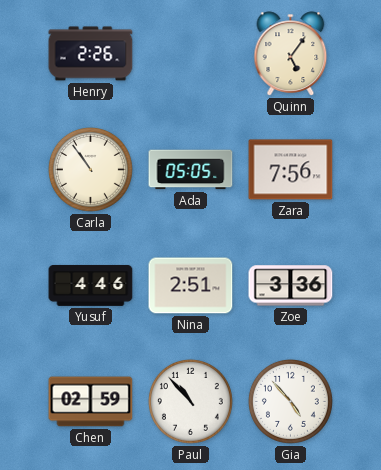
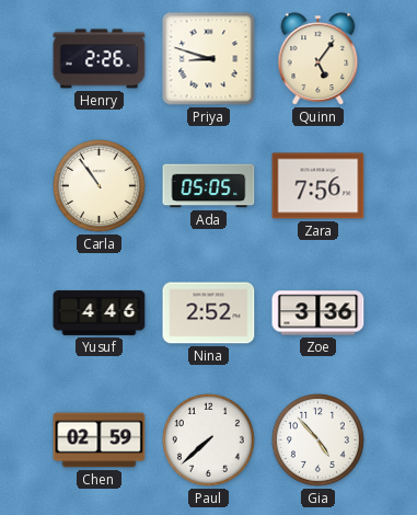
Priya: none -> 8:48 (209, 59)
Nina: 2:51 -> 2:52 (209, 313)
Paul: 10:53 -> 7:38 (208, 439)
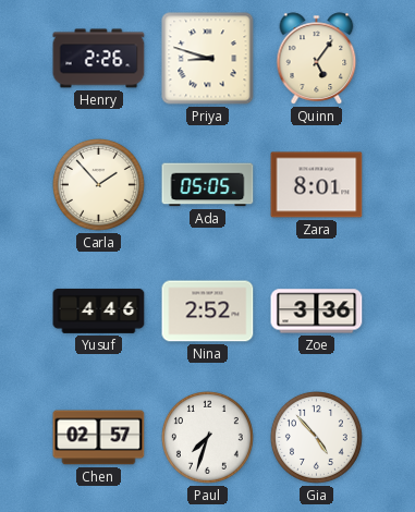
Carla: 10:54 -> 1:53 (98, 184)
Zara: 7:56 -> 8:01 (317, 185)
Chen: 02:59 -> 02:57 (99, 438)
Paul: 7:38 -> 7:33 (207, 437)
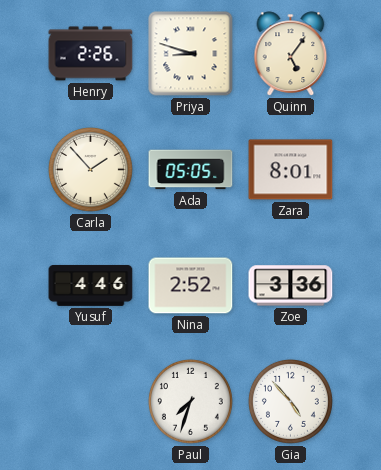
Chen: 02:57 -> none (99, 438)
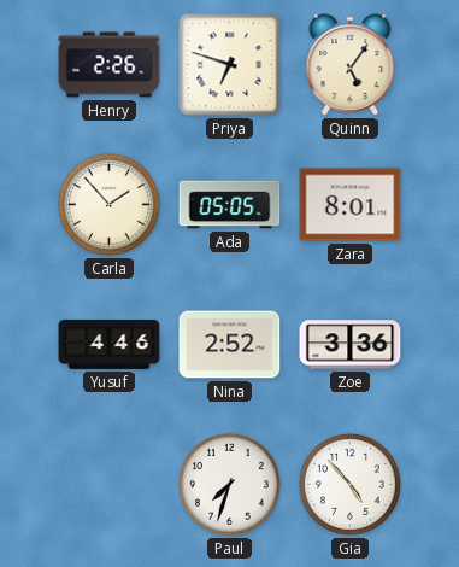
Priya: 8:48 -> 6:48 (230, 65)
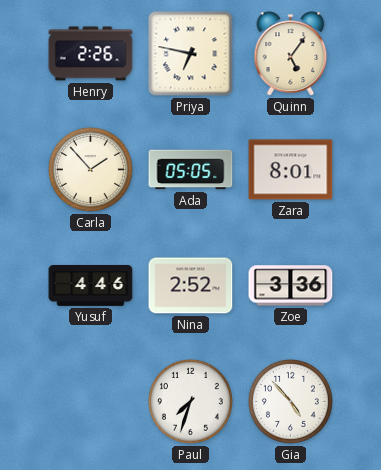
Priya: 6:48 -> 6:47 (191, 54)
